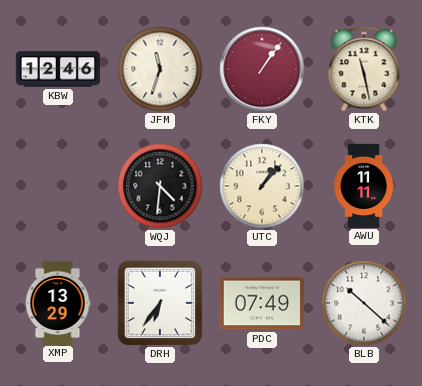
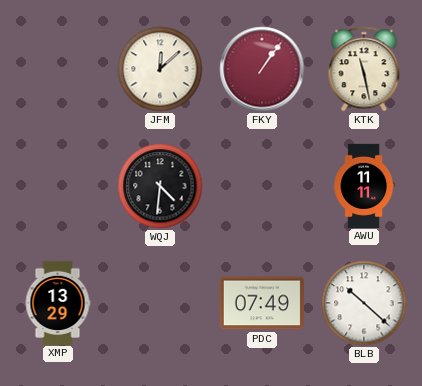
KBW: 12:46 -> none (57, 69)
JFM: 11:33 -> 12:08 (160, 69)
UTC: 1:07 -> none (262, 186)
DRH: 6:36 -> none (160, 303)
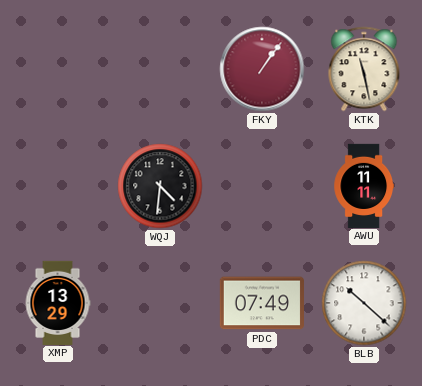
JFM: 12:08 -> none (160, 69)
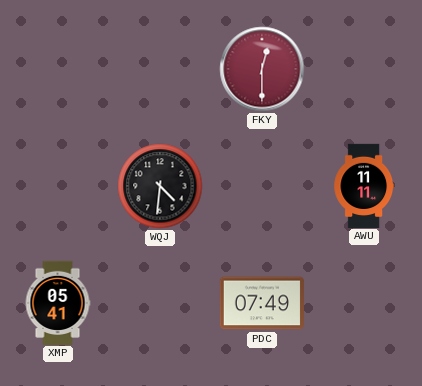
FKY: 1:06 -> 12:30 (262, 69)
KTK: 11:28 -> none (364, 69)
XMP: 13:29 -> 05:41 (58, 302)
BLB: 10:22 -> none (364, 303)
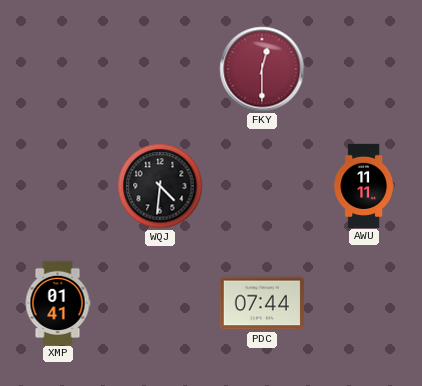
XMP: 05:41 -> 01:41 (58, 302)
PDC: 07:49 -> 07:44 (262, 303)
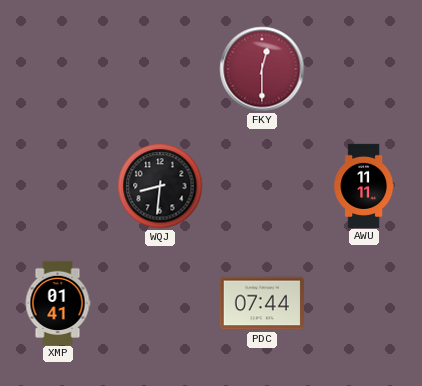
WQJ: 4:31 -> 8:31 (160, 186)
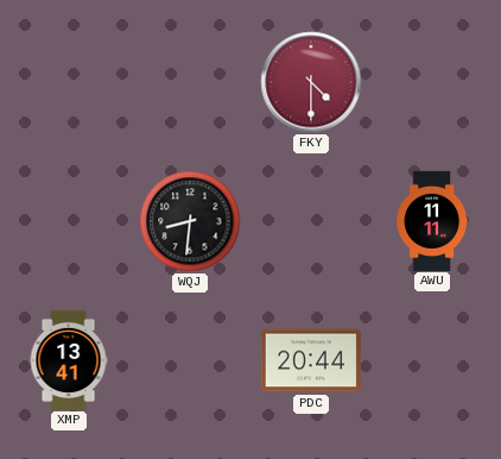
FKY: 12:30 -> 4:30 (311, 82)
XMP: 01:41 -> 13:41 (69, 359)
PDC: 07:44 -> 20:44 (311, 360)
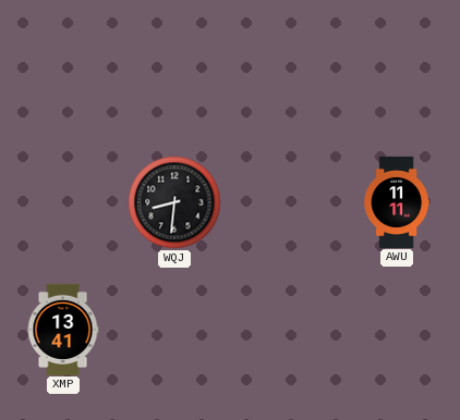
FKY: 4:30 -> none (311, 82)
PDC: 20:44 -> none (311, 360)
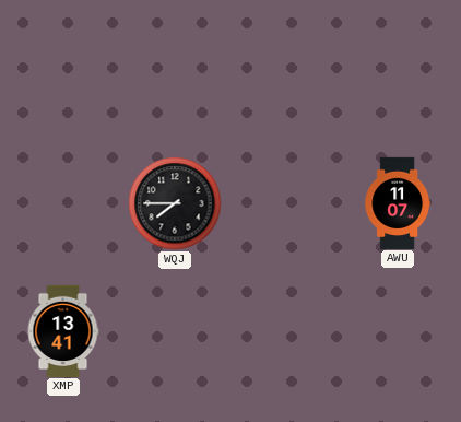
WQJ: 8:31 -> 7:45 (175, 203)
AWU: 11:11 -> 11:07 (397, 202)
